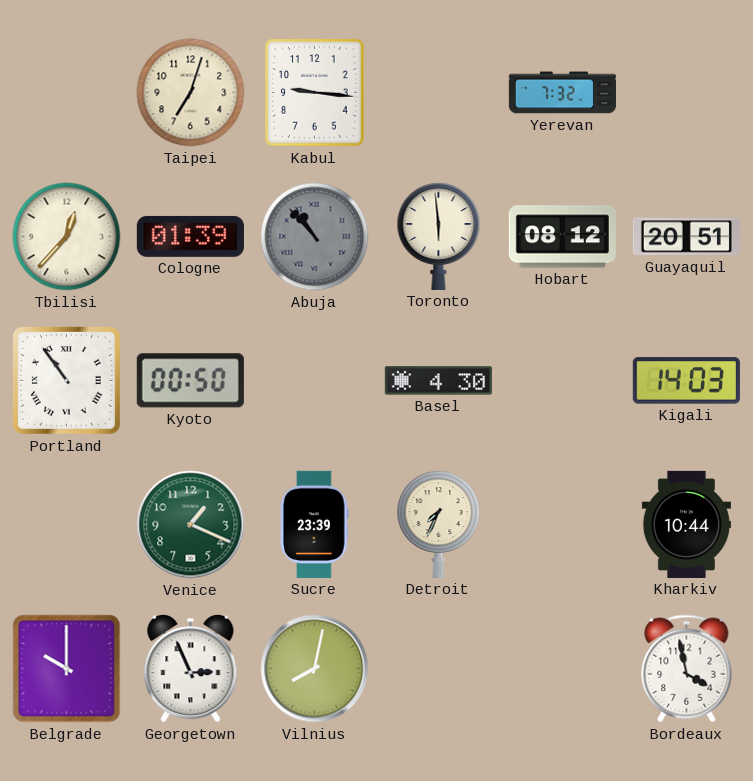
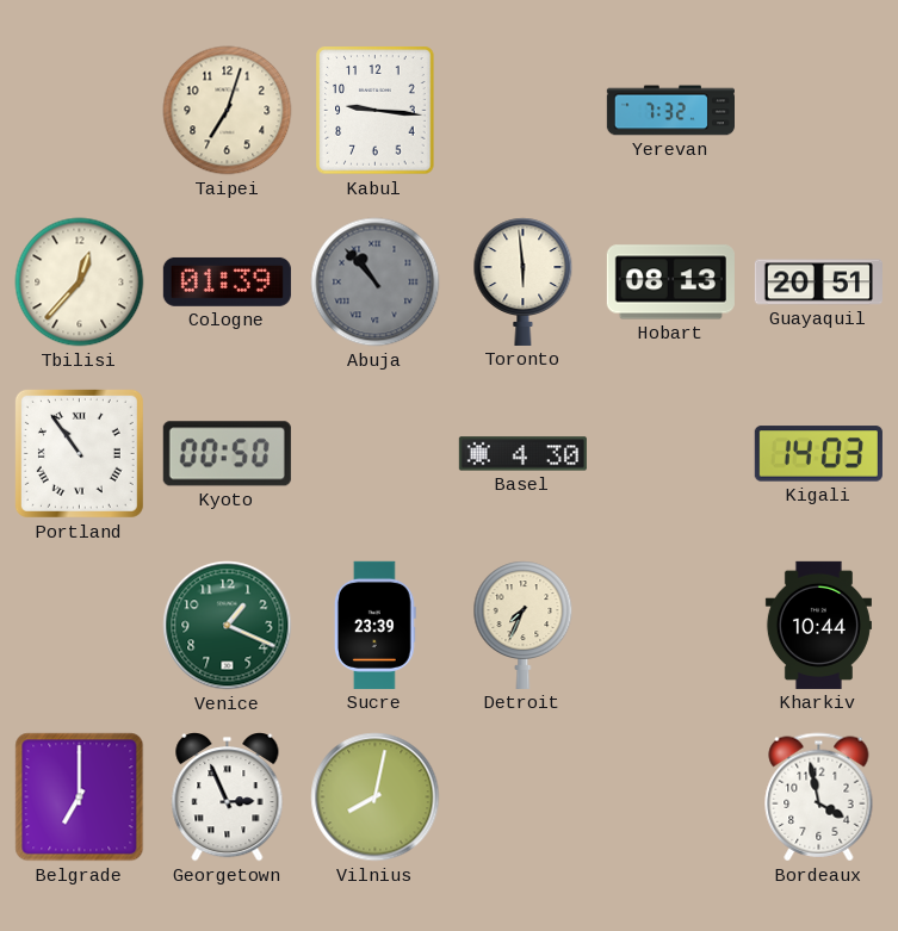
Hobart: 08:12 -> 08:13 (670, 283)
Belgrade: 10:00 -> 7:00 (80, 797)
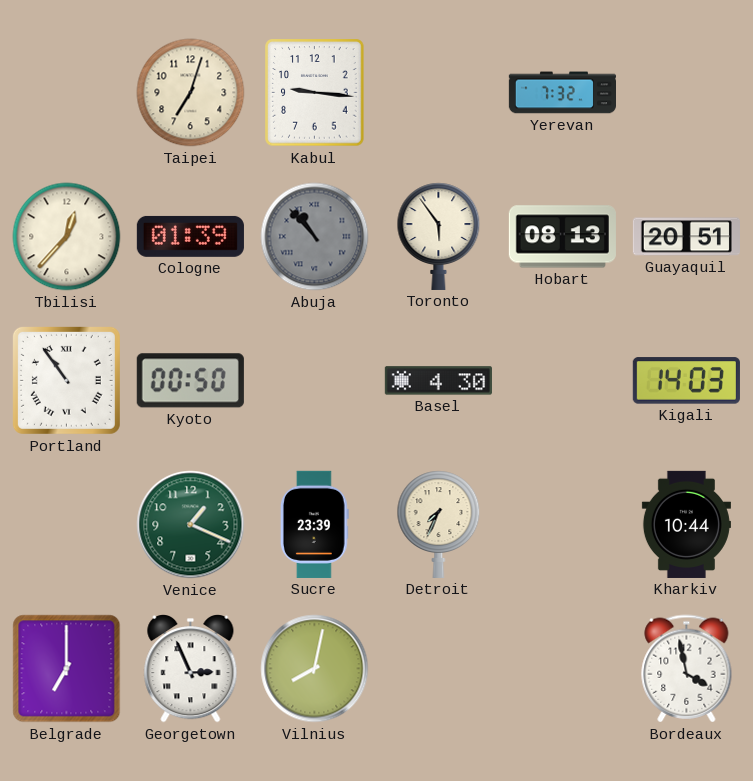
Toronto: 5:59 -> 5:54 (439, 236)
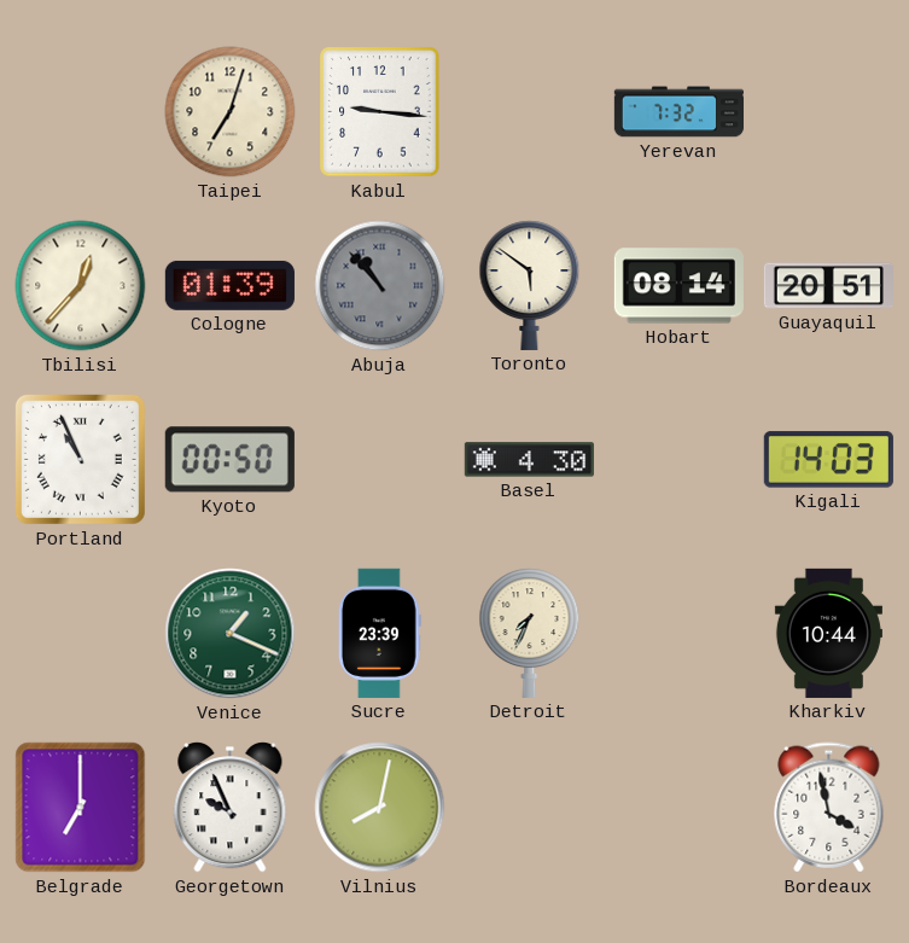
Toronto: 5:54 -> 5:51 (530, 285)
Hobart: 08:13 -> 08:14 (678, 286)
Portland: 10:54 -> 10:56 (80, 459)
Georgetown: 2:56 -> 9:56 (231, 808)
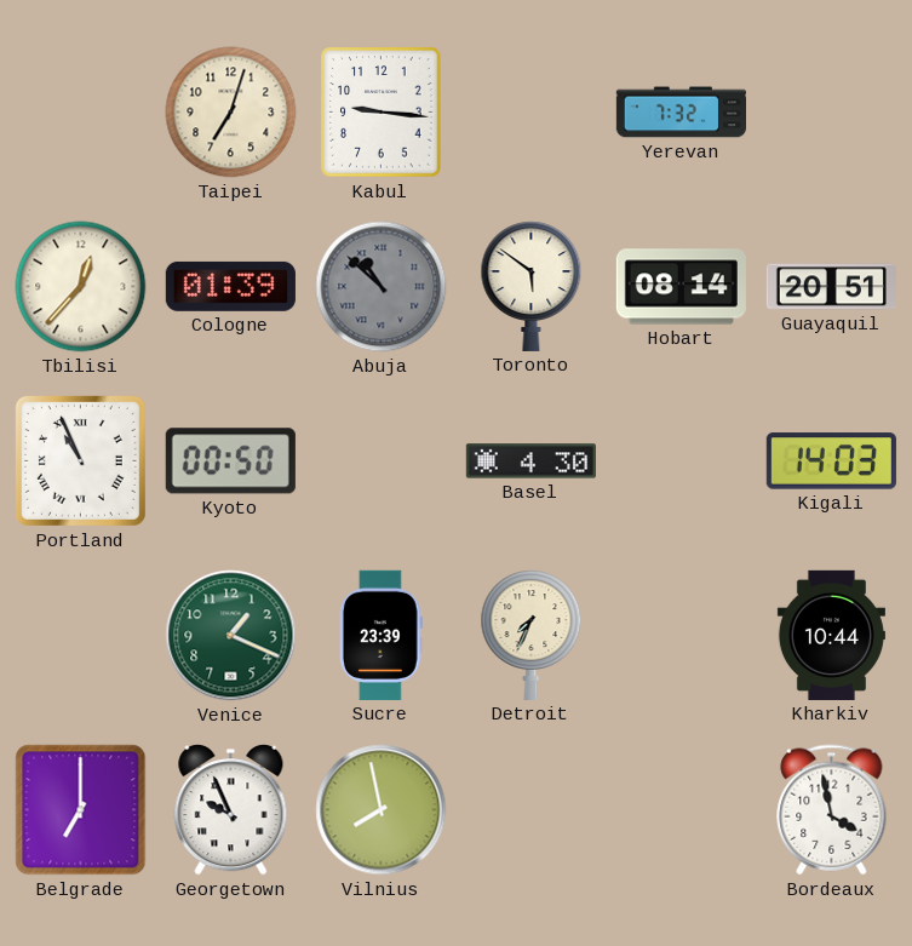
Abuja: 10:53 -> 10:52 (382, 287)
Vilnius: 8:02 -> 7:58 (382, 810)
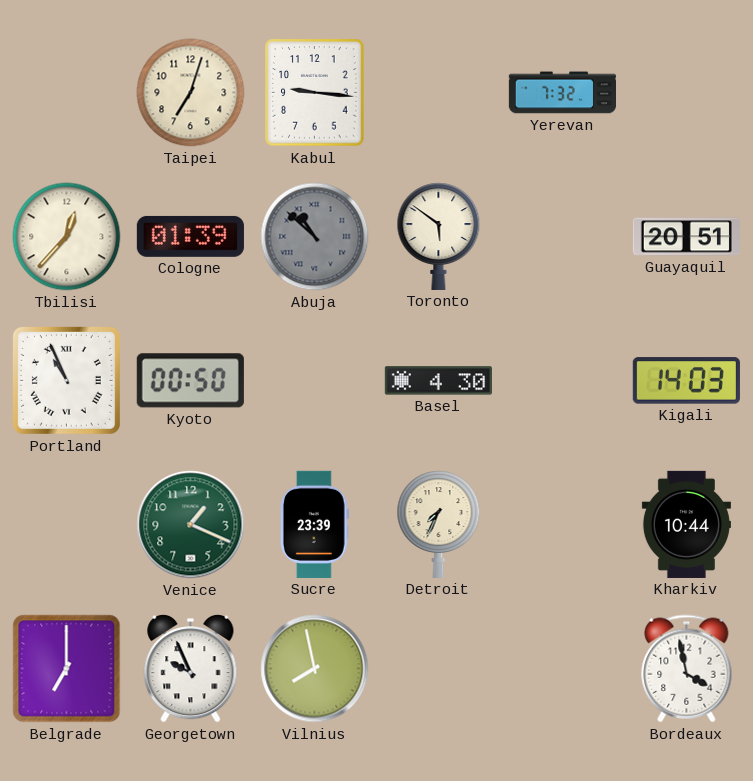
Hobart: 08:14 -> none (681, 287)
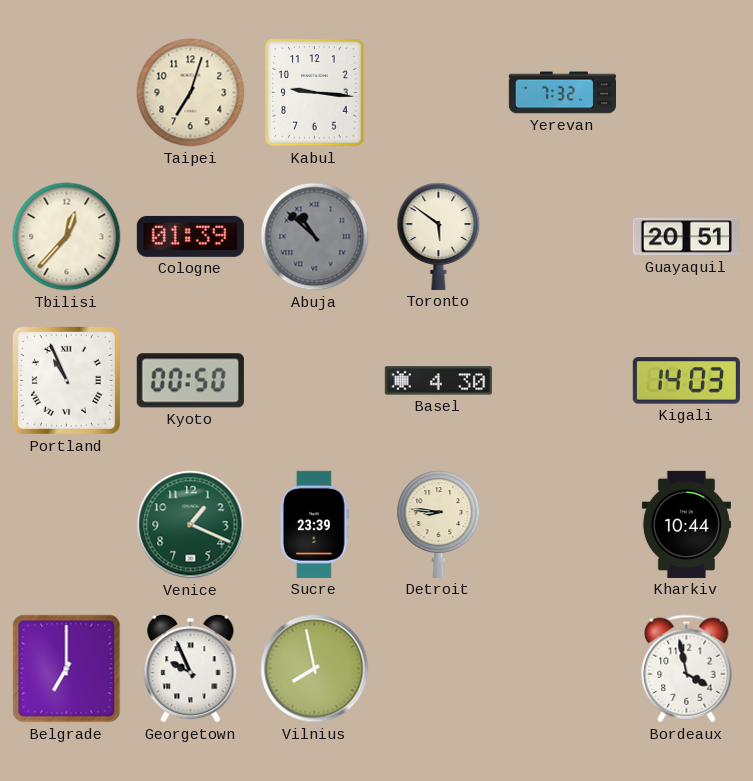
Detroit: 7:34 -> 8:46 (439, 524)
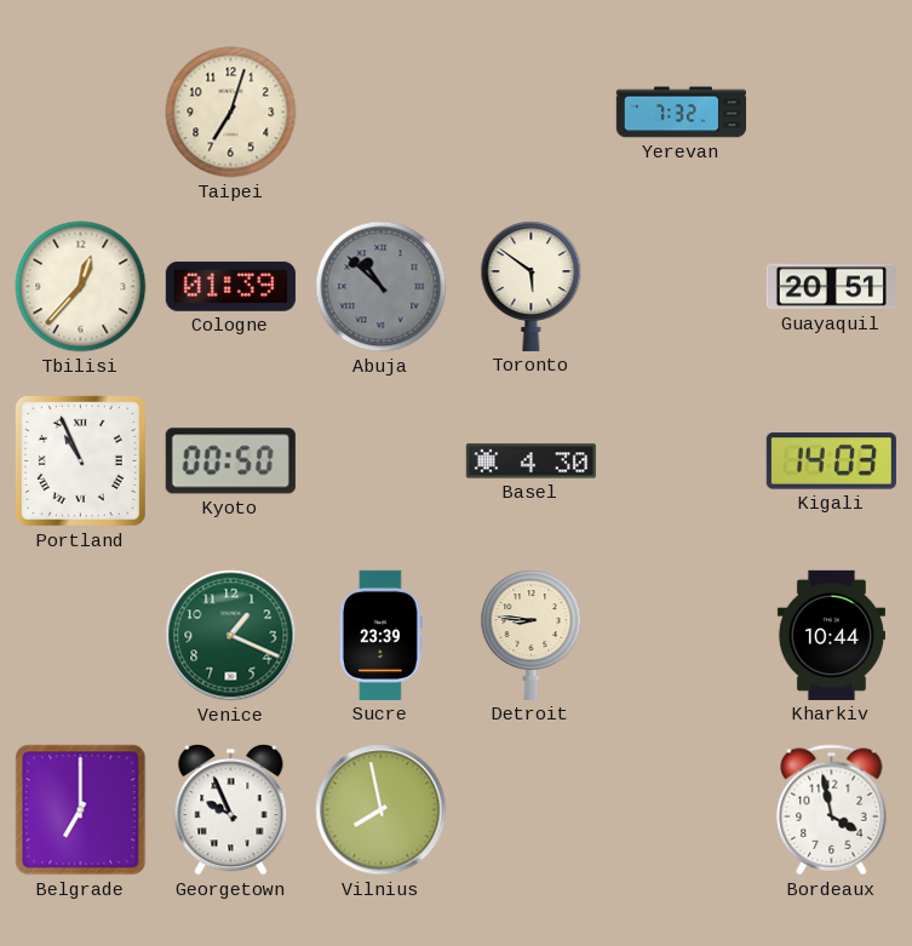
Kabul: 9:16 -> none (315, 93)
